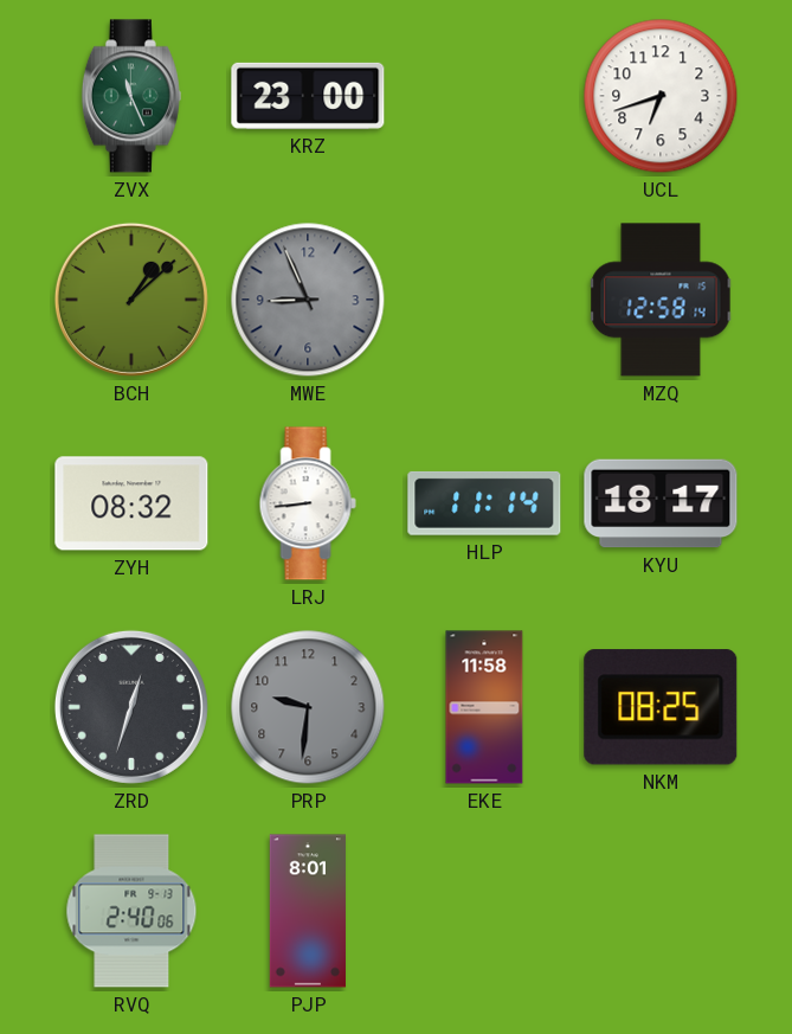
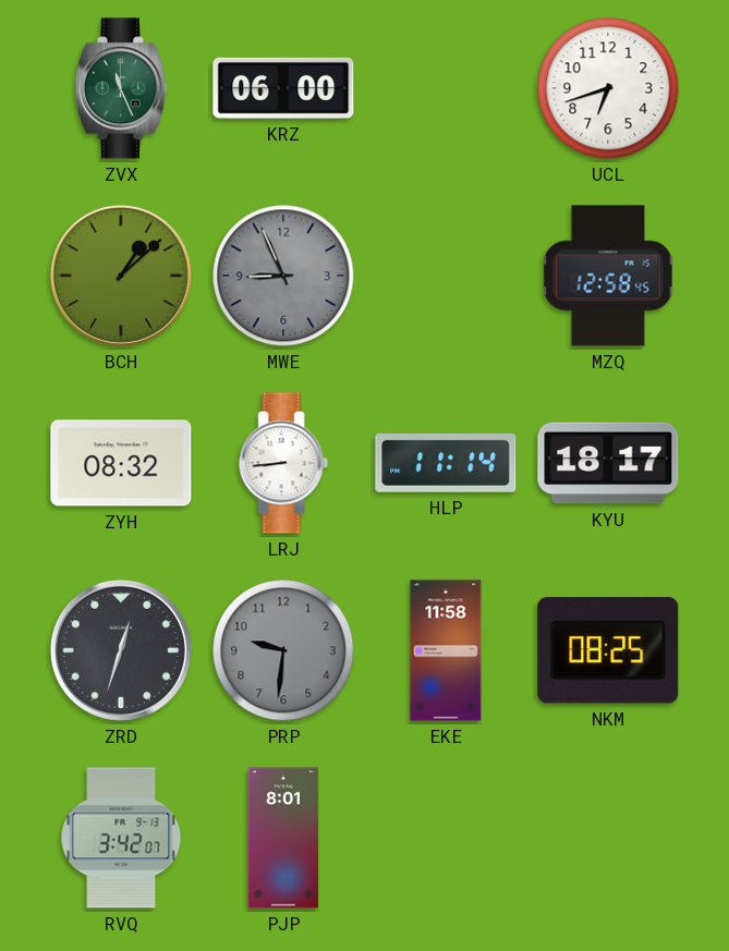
KRZ: 23:00 -> 06:00 (283, 88)
MZQ: 12:58:14 -> 12:58:45 (608, 276)
RVQ: 2:40 -> 3:42 (121, 838)
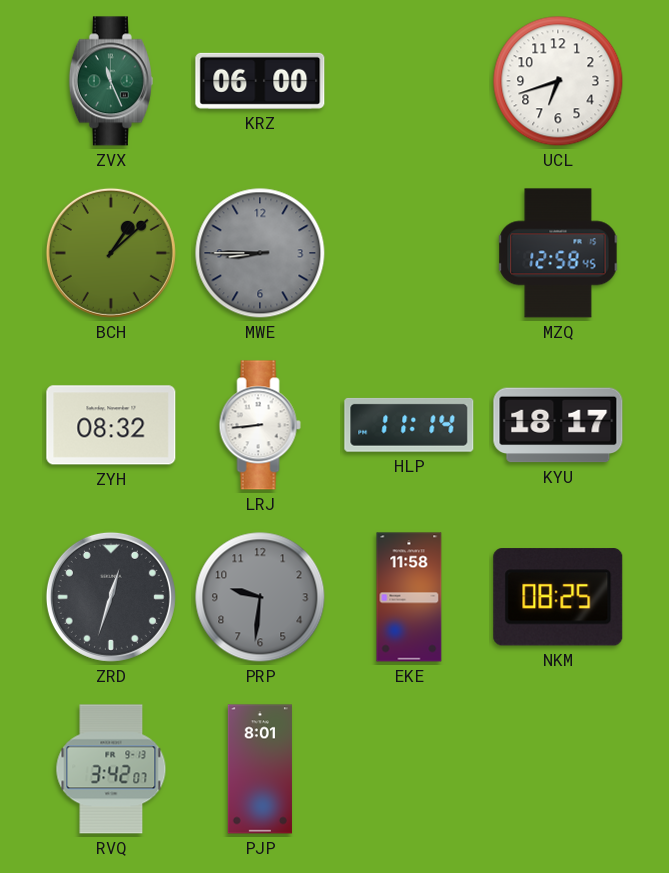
MWE: 8:56 -> 8:45 (260, 253)
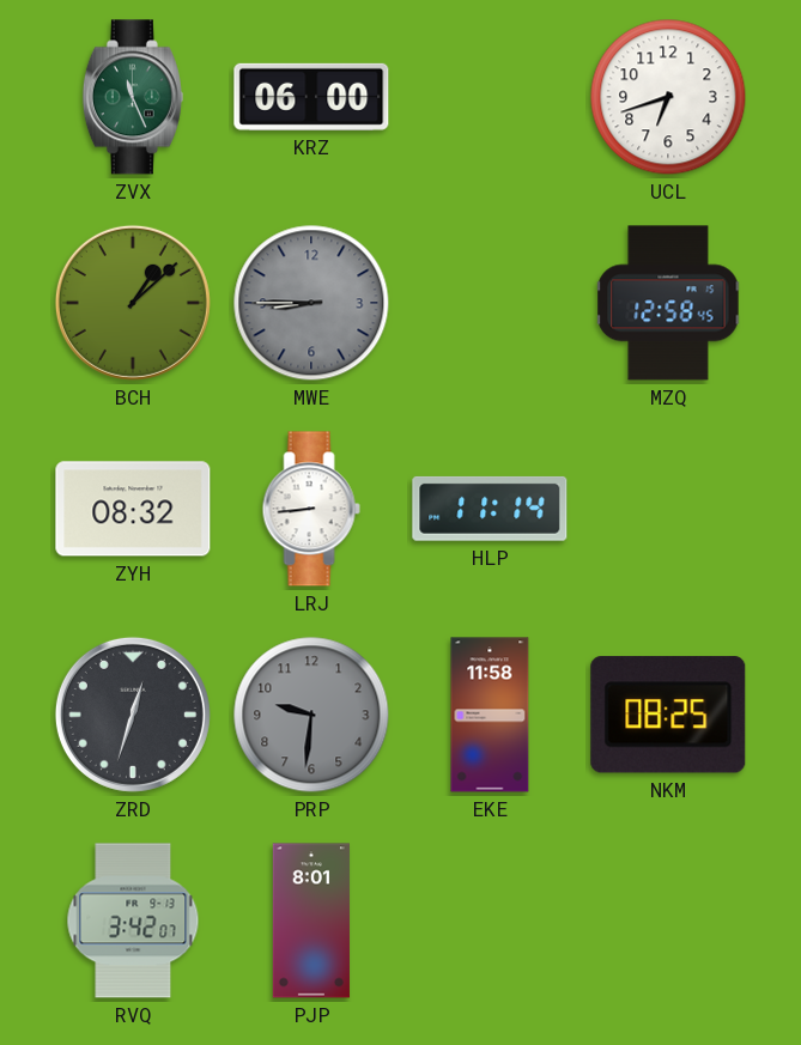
KYU: 18:17 -> none (558, 425)
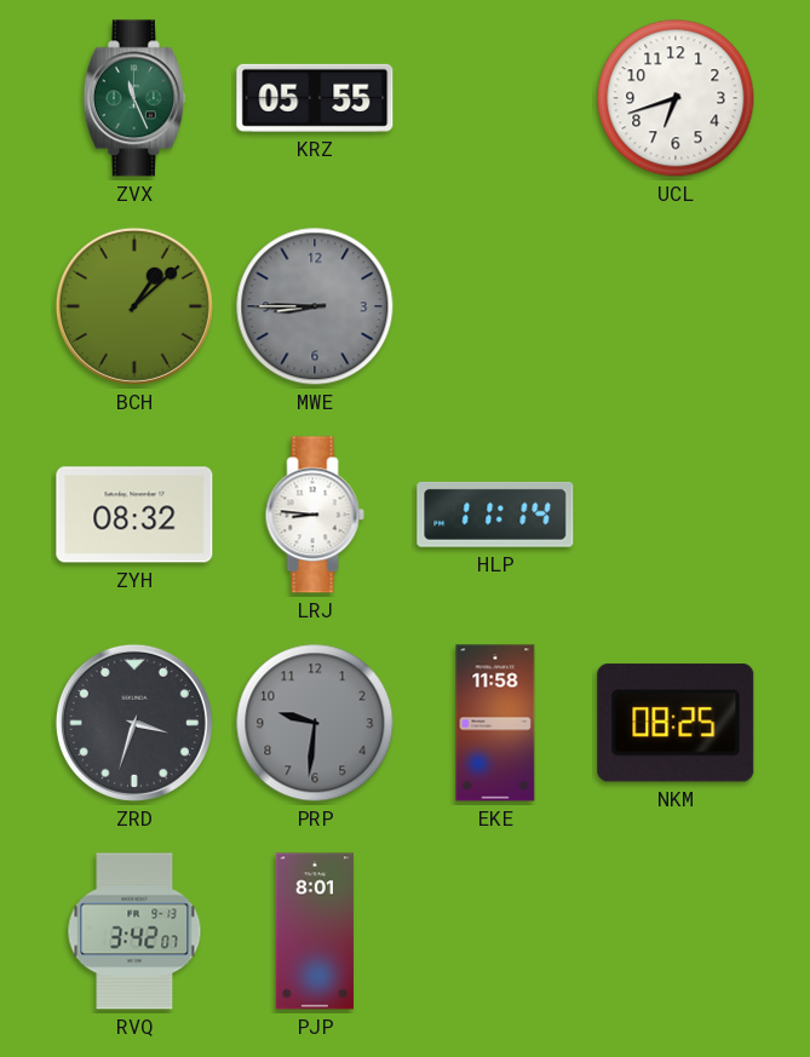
KRZ: 06:00 -> 05:55 (315, 98)
MZQ: 12:58 -> none (668, 303)
LRJ: 8:44 -> 8:46 (315, 515)
ZRD: 12:33 -> 3:33 (134, 723)
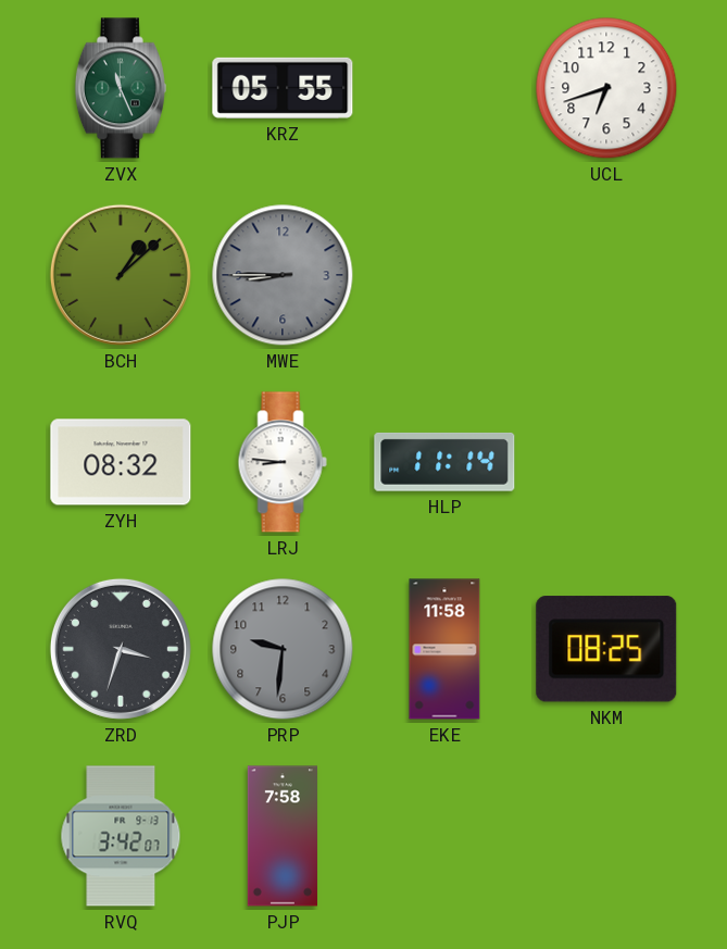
PJP: 8:01 -> 7:58 (281, 836)
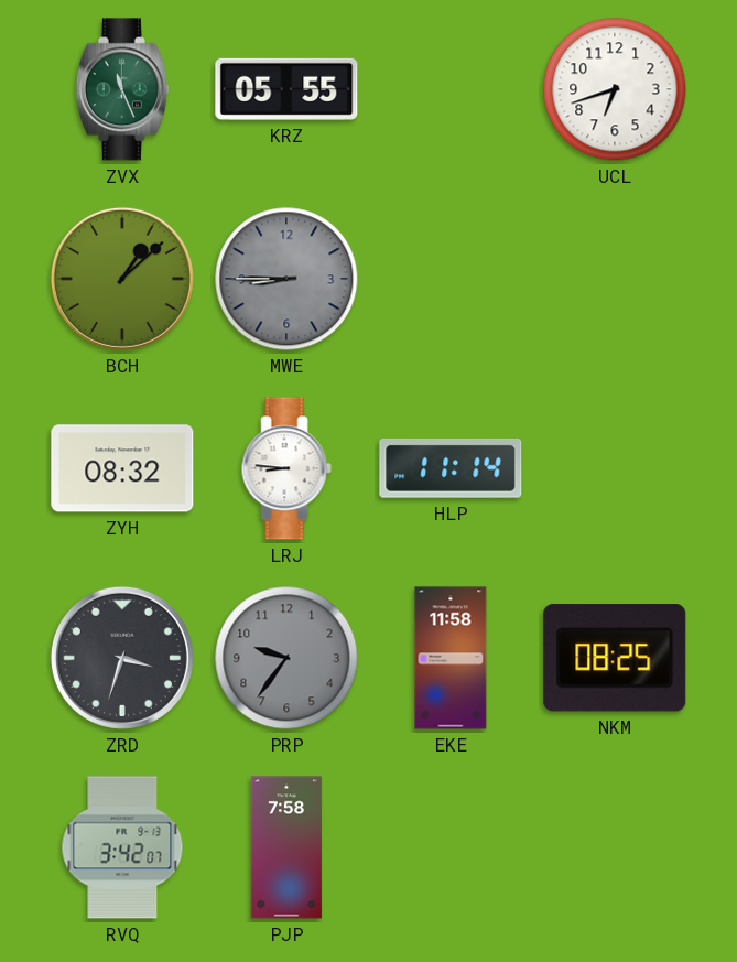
PRP: 9:31 -> 9:36 (286, 658)
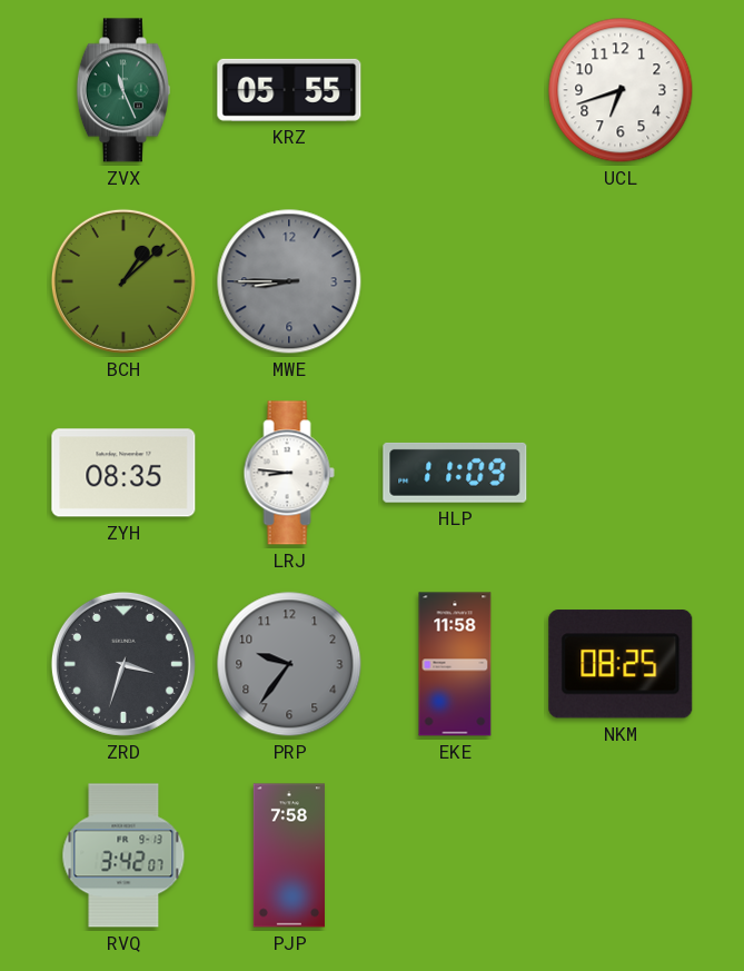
ZYH: 08:32 -> 08:35 (123, 473)
HLP: 11:14 -> 11:09 (455, 473)
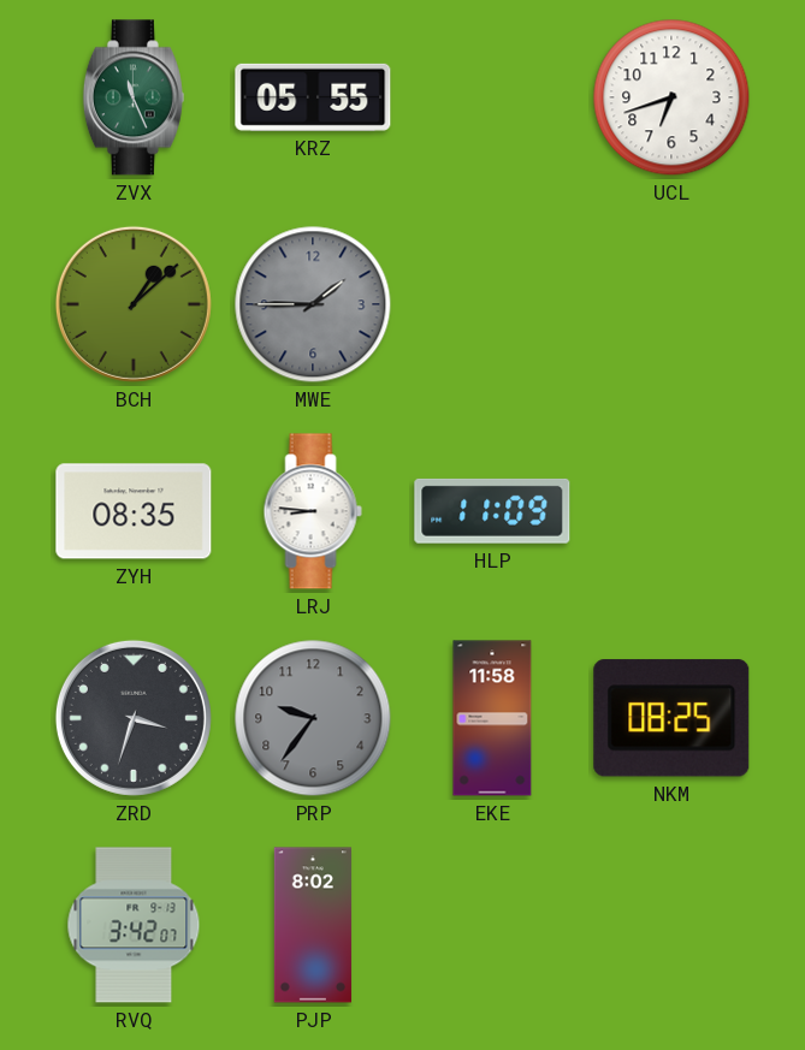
MWE: 8:45 -> 1:45 (313, 304)
PJP: 7:58 -> 8:02 (312, 925)
